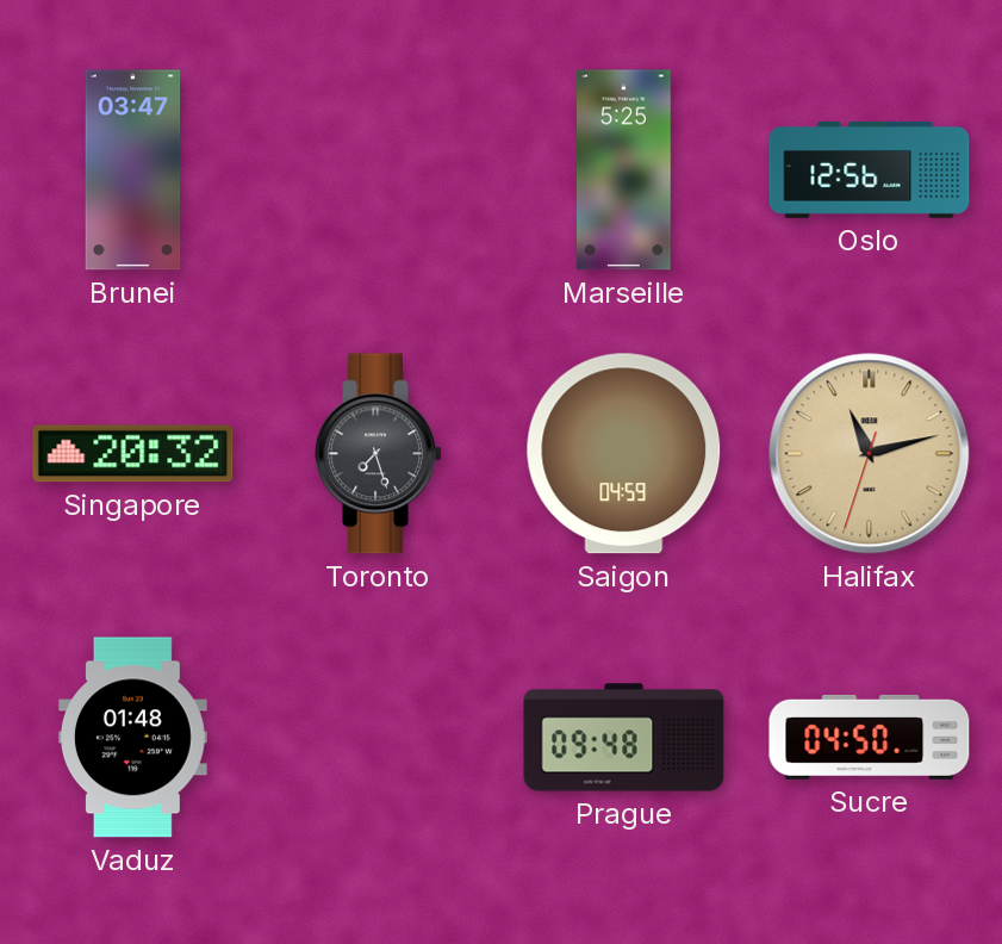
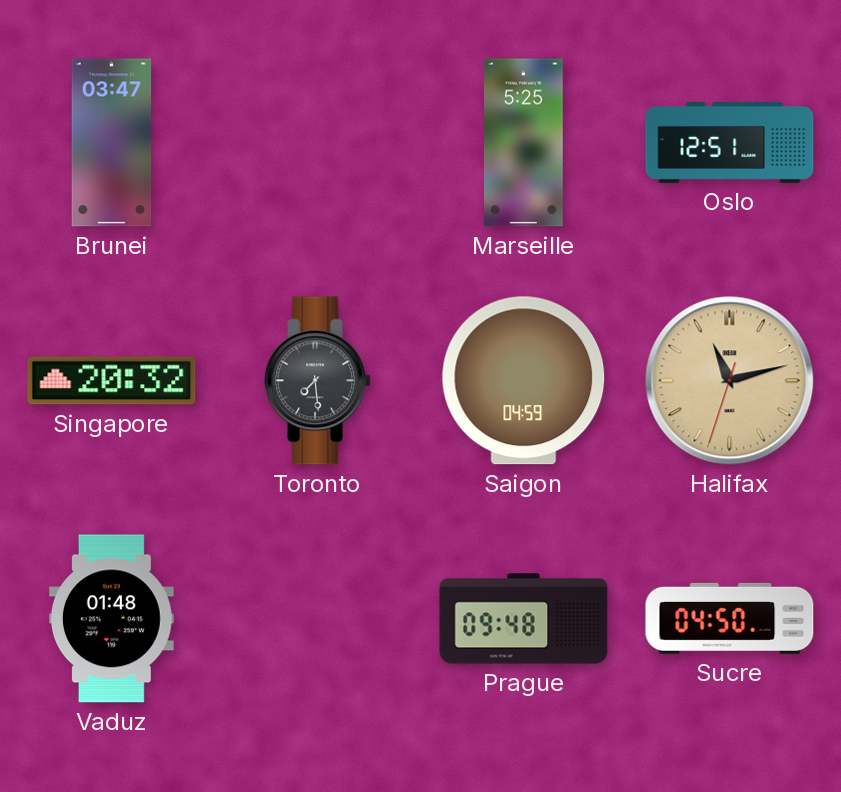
Oslo: 12:56 -> 12:51 (730, 142)
Toronto: 7:27 -> 7:29 (318, 381)
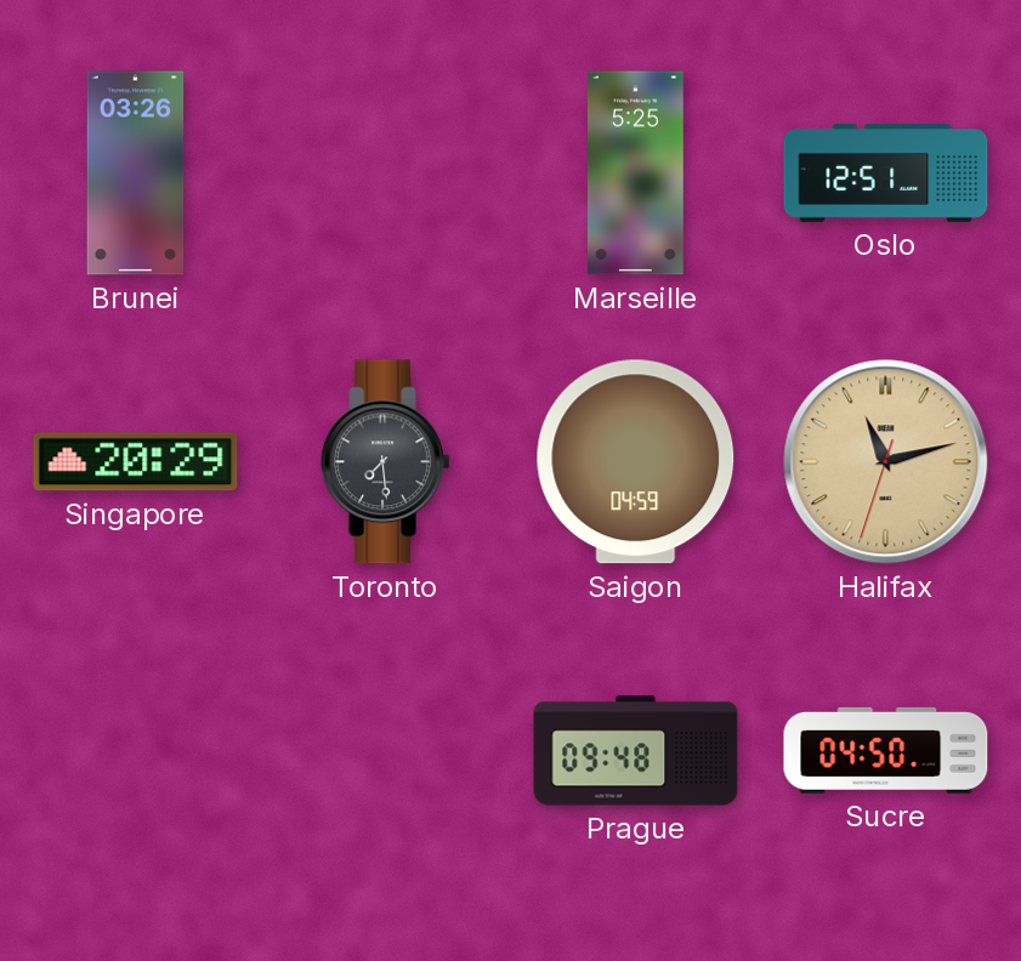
Brunei: 03:47 -> 03:26 (136, 174)
Singapore: 20:32 -> 20:29 (136, 462)
Vaduz: 01:48 -> none (111, 619)
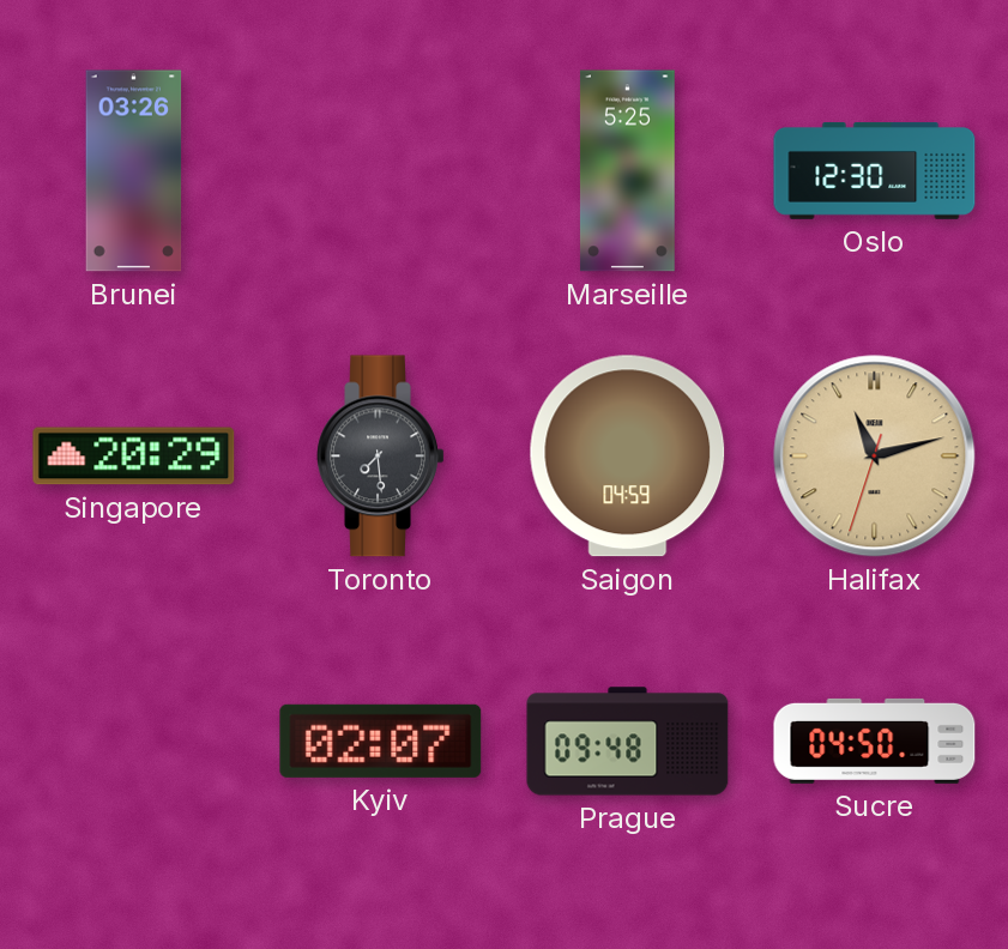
Oslo: 12:51 -> 12:30 (875, 170)
Kyiv: none -> 02:07 (381, 741)
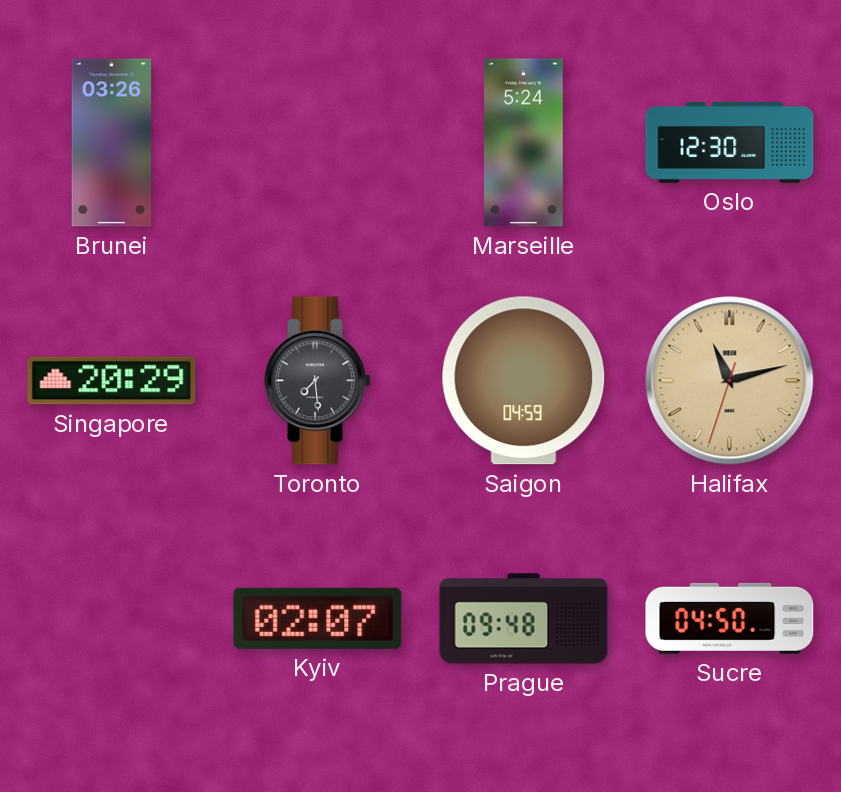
Marseille: 5:25 -> 5:24 (524, 143)
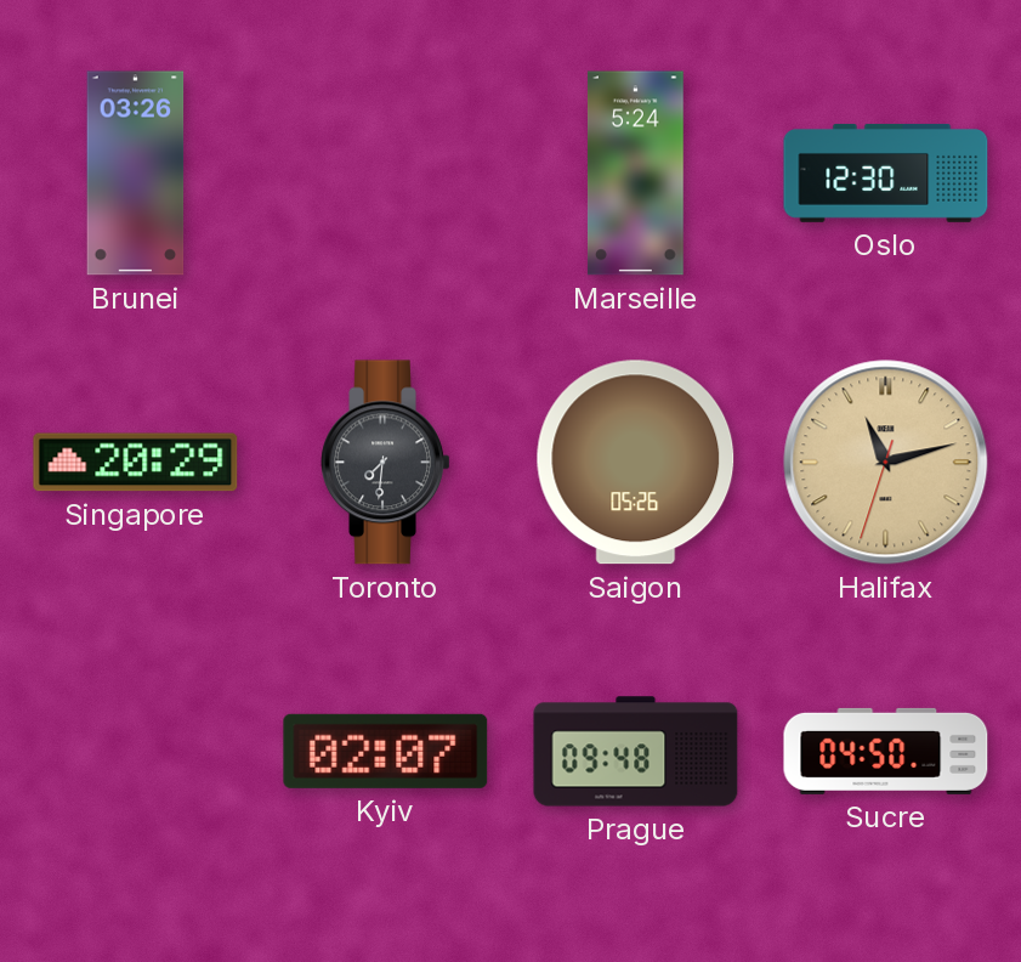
Toronto: 7:29 -> 7:31 (386, 463)
Saigon: 04:59 -> 05:26 (636, 463)
